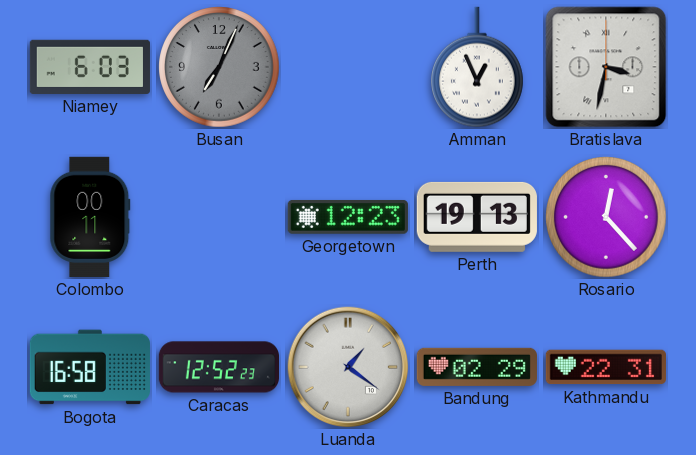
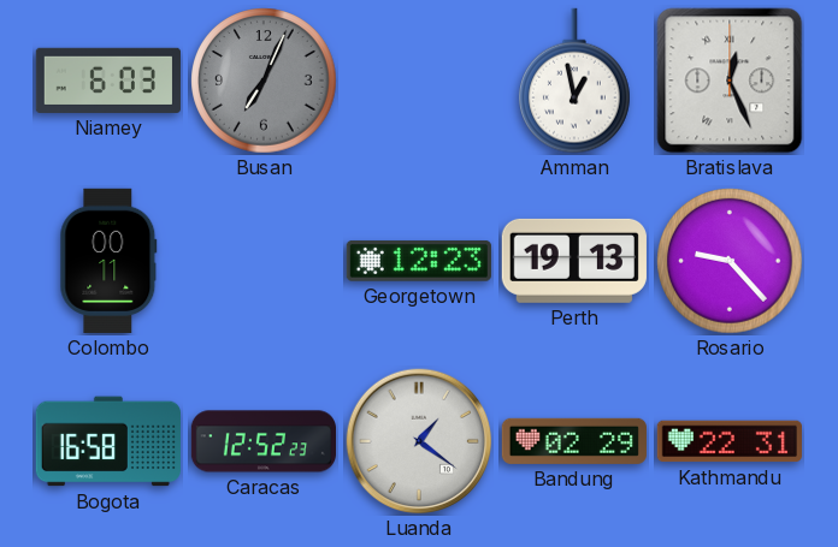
Amman: 12:56 -> 12:58 (576, 81)
Bratislava: 3:32 -> 12:26 (730, 81)
Rosario: 12:23 -> 9:23 (730, 261)
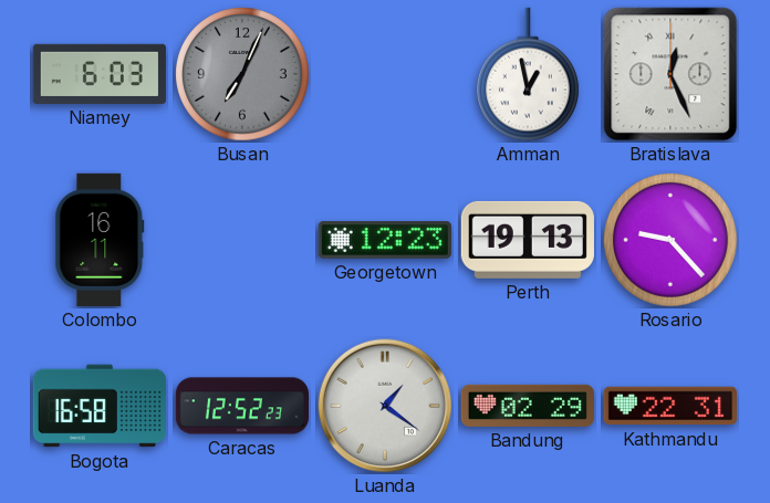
Colombo: 00:11 -> 16:11 (100, 240)
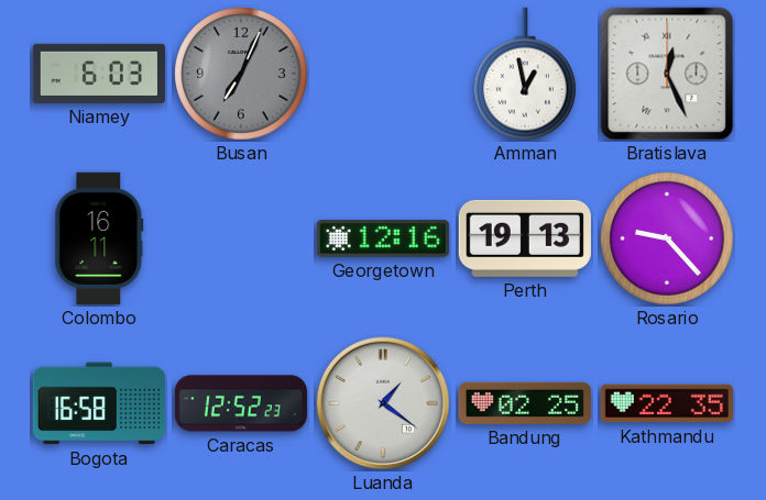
Georgetown: 12:23 -> 12:16 (383, 238)
Bandung: 02:29 -> 02:25 (525, 403)
Kathmandu: 22:31 -> 22:35 (667, 403)
